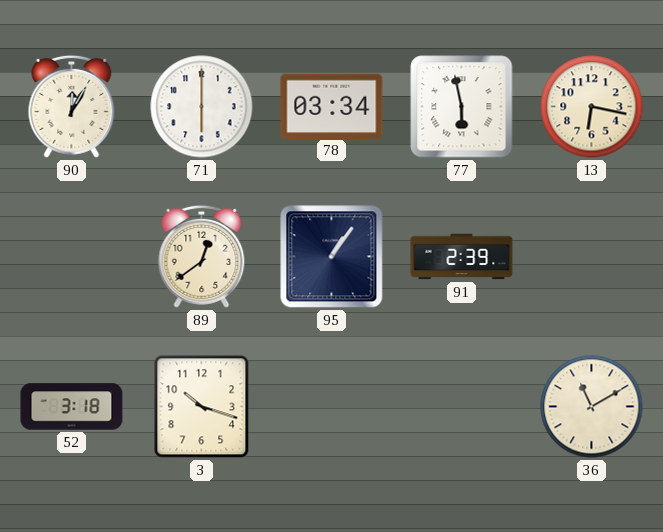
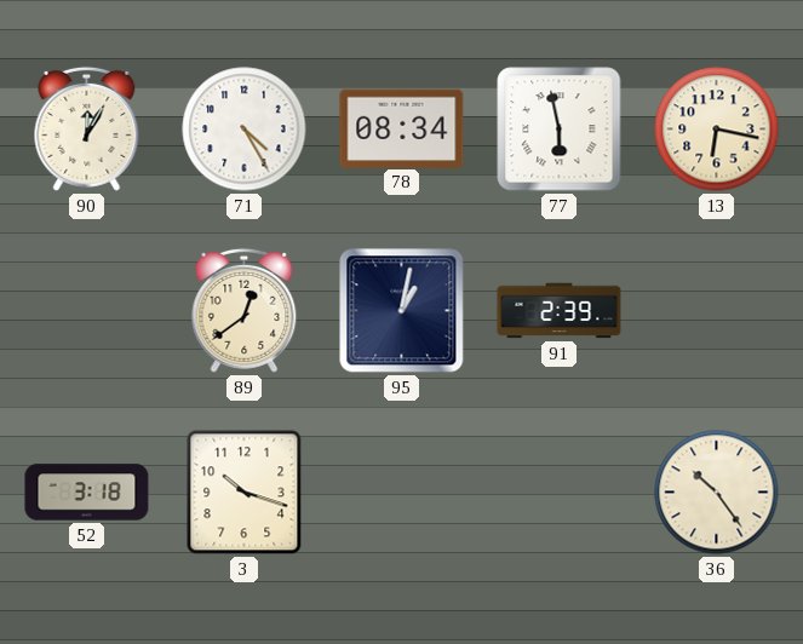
71: 6:00 -> 4:25 (245, 130)
78: 03:34 -> 08:34 (402, 128)
95: 1:06 -> 1:02 (402, 311)
36: 11:10 -> 10:24 (717, 493)
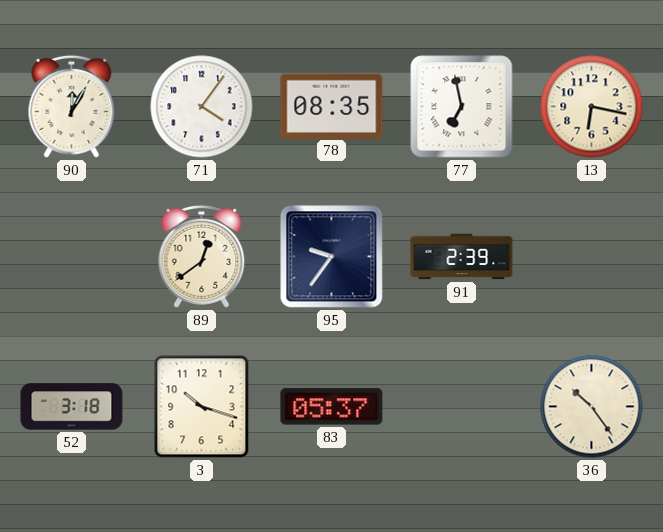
71: 4:25 -> 4:06 (202, 107)
78: 08:34 -> 08:35 (332, 106)
77: 5:58 -> 6:58 (462, 107)
95: 1:02 -> 9:36 (332, 257)
83: none -> 05:37 (332, 407)
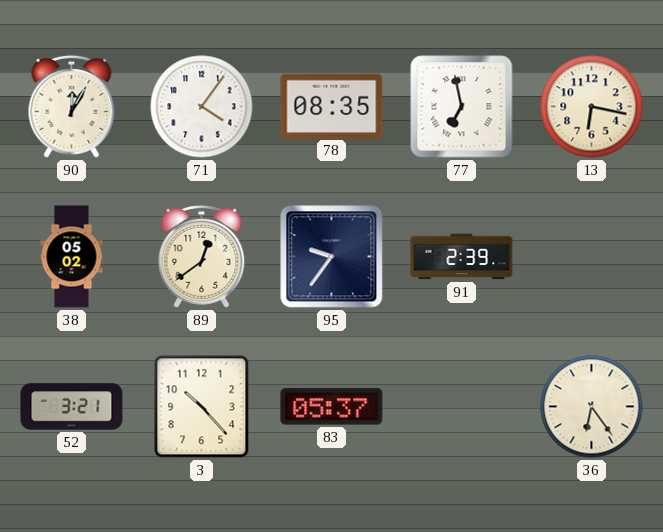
38: none -> 05:02 (72, 257)
52: 3:18 -> 3:21 (72, 407)
3: 10:18 -> 10:23 (202, 407)
36: 10:24 -> 6:24 (592, 407)
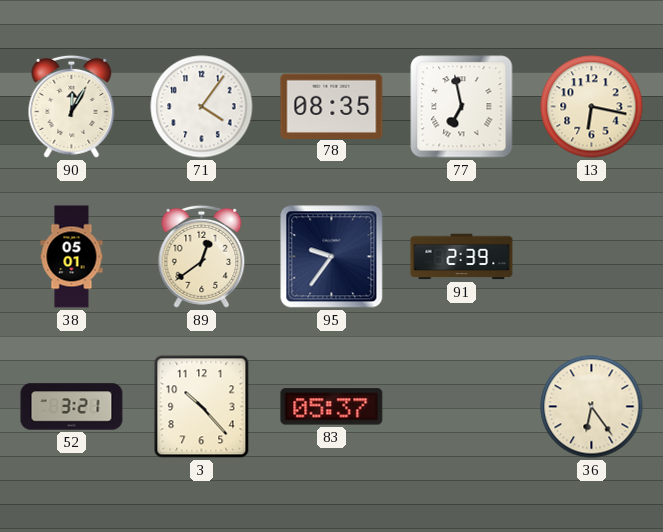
38: 05:02 -> 05:01 (72, 257)
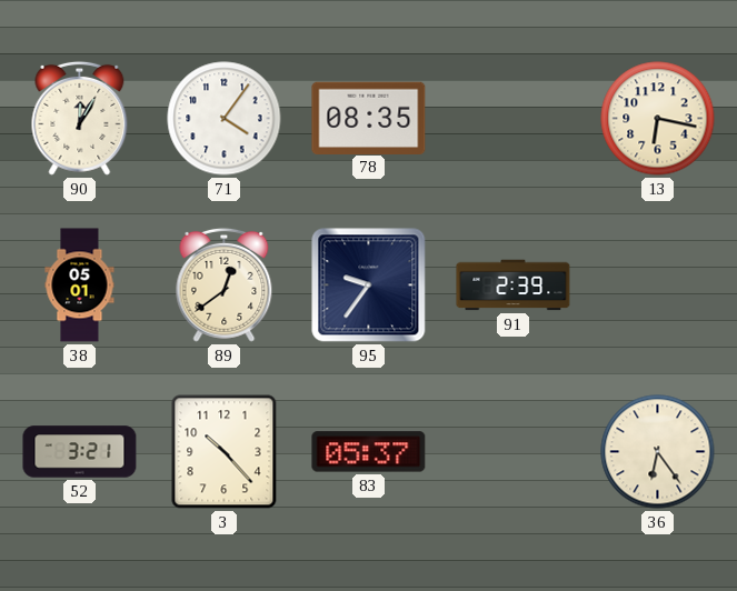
77: 6:58 -> none (462, 107)
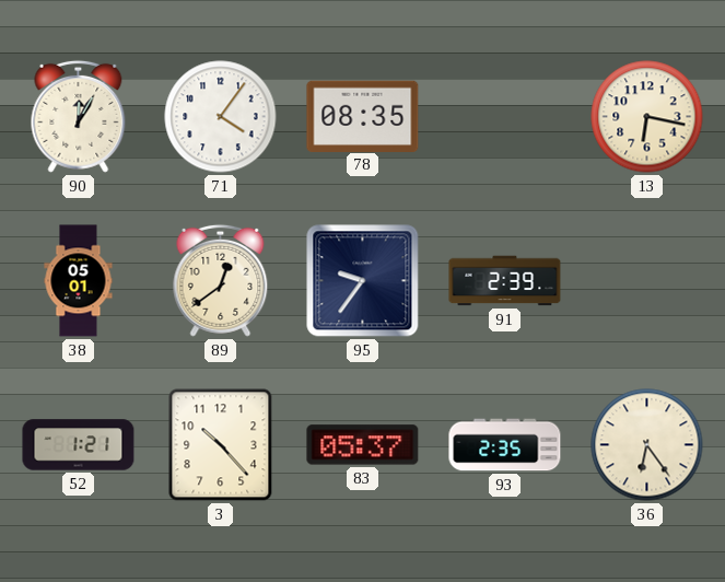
52: 3:21 -> 1:21 (79, 445)
93: none -> 2:35 (505, 445)
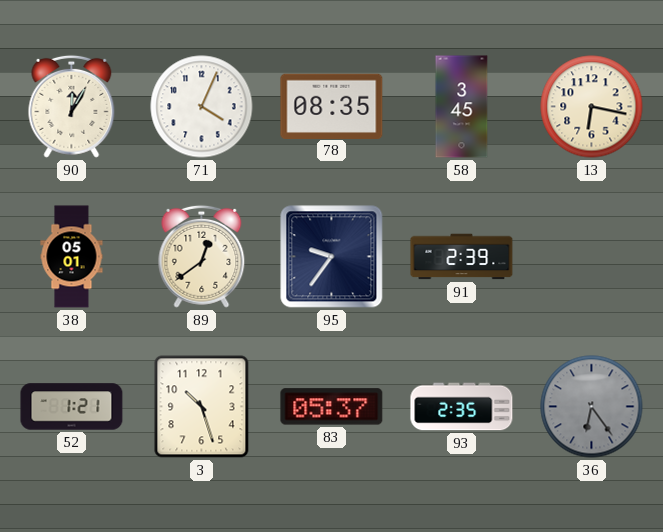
71: 4:06 -> 4:04 (202, 107)
58: none -> 3:45 (462, 107)
3: 10:23 -> 10:27 (202, 407)
36 dial: cream -> grey (592, 407)
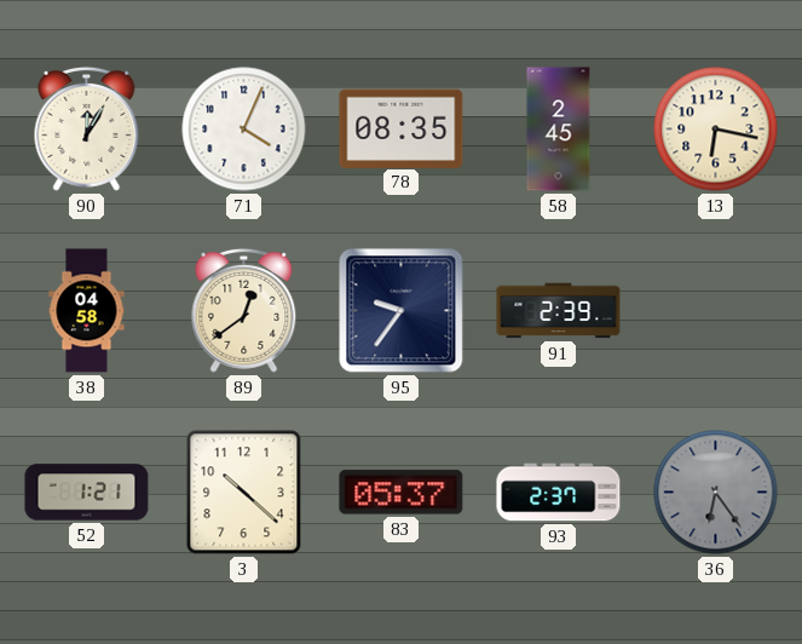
58: 3:45 -> 2:45 (559, 130)
38: 05:01 -> 04:58 (87, 311)
3: 10:27 -> 10:22 (244, 493)
93: 2:35 -> 2:37 (559, 493)
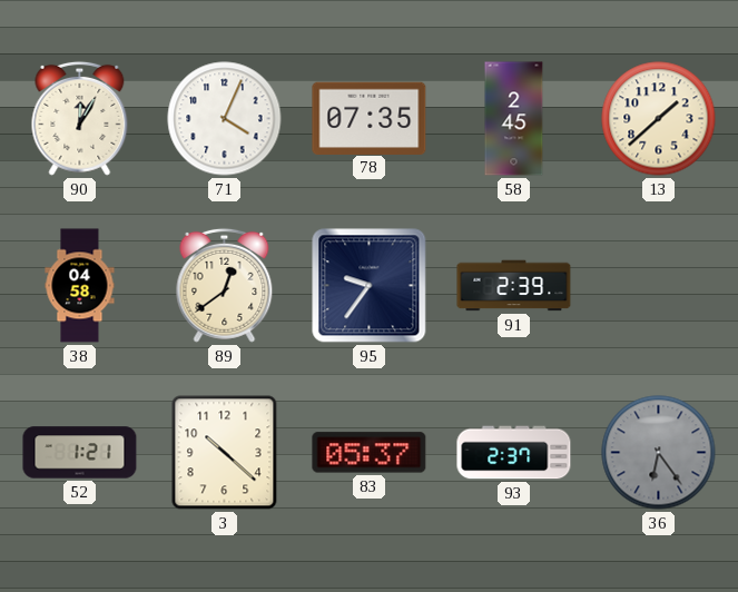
78: 08:35 -> 07:35 (370, 118)
13: 6:17 -> 1:38 (659, 119)
